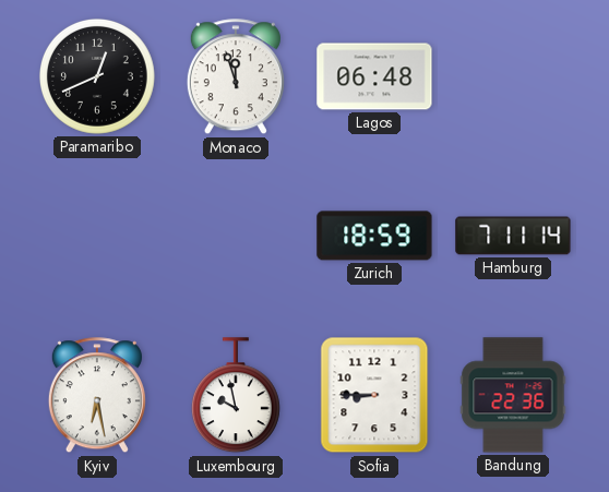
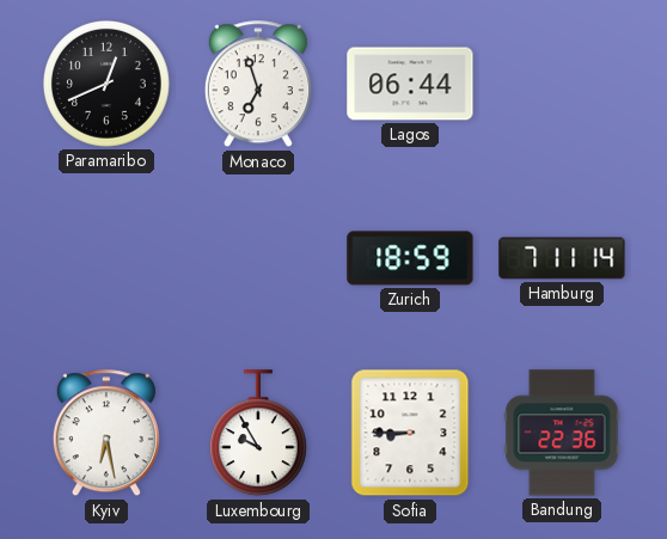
Monaco: 11:57 -> 6:57 (258, 85)
Lagos: 06:48 -> 06:44 (410, 84)
Luxembourg: 9:58 -> 9:55 (258, 434)
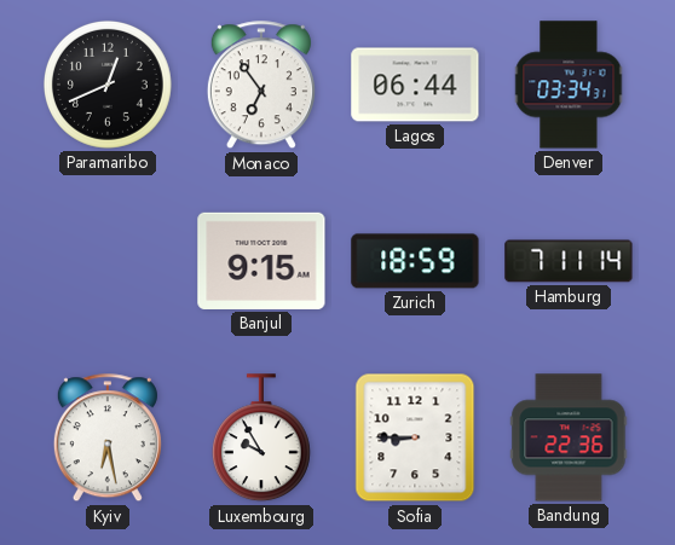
Monaco: 6:57 -> 6:54 (261, 86)
Denver: none -> 03:34 (569, 85)
Banjul: none -> 9:15 (261, 261)
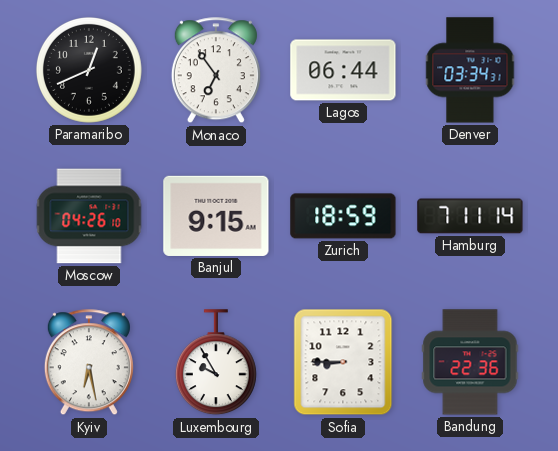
Moscow: none -> 04:26 (89, 216)
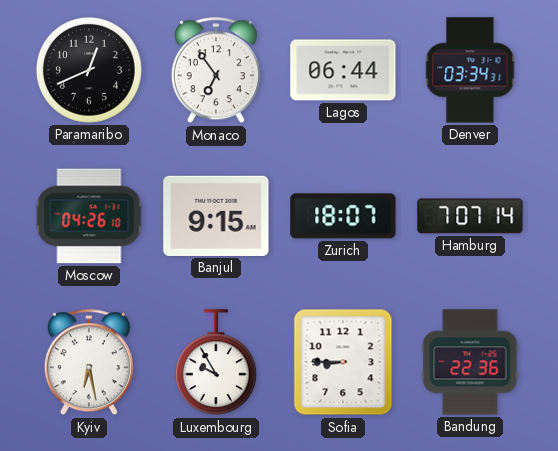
Zurich: 18:59 -> 18:07 (343, 216)
Hamburg: 7:11 -> 7:07 (470, 216)
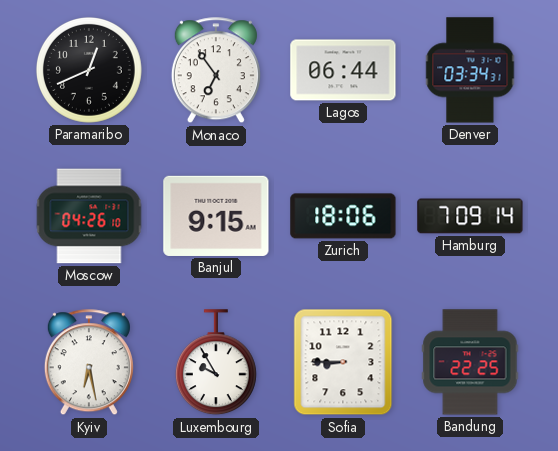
Zurich: 18:07 -> 18:06 (343, 216)
Hamburg: 7:07 -> 7:09 (470, 216)
Bandung: 22:36 -> 22:25 (470, 362)
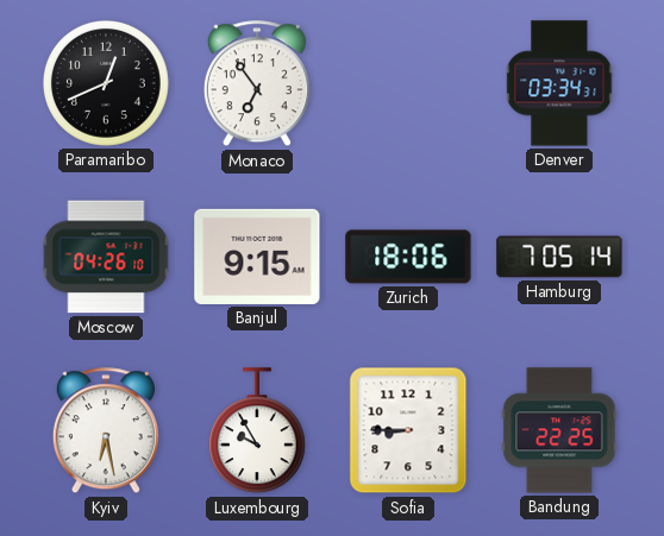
Lagos: 06:44 -> none (343, 70)
Hamburg: 7:09 -> 7:05 (559, 257)
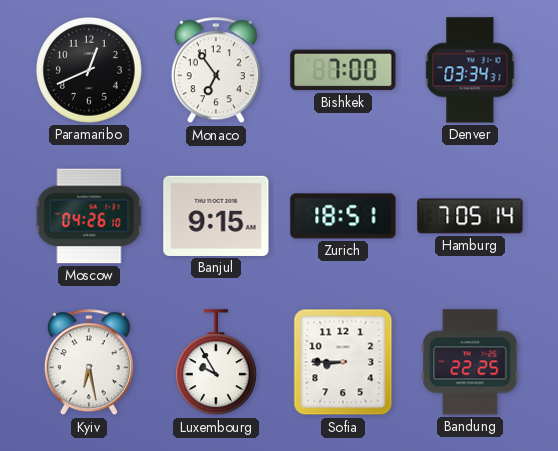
Bishkek: none -> 7:00 (343, 70)
Zurich: 18:06 -> 18:51 (343, 216)
